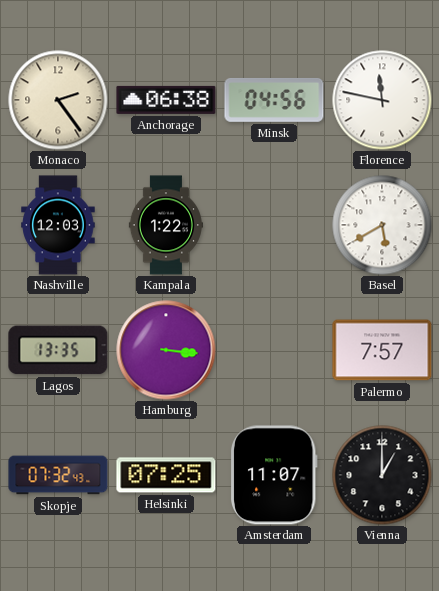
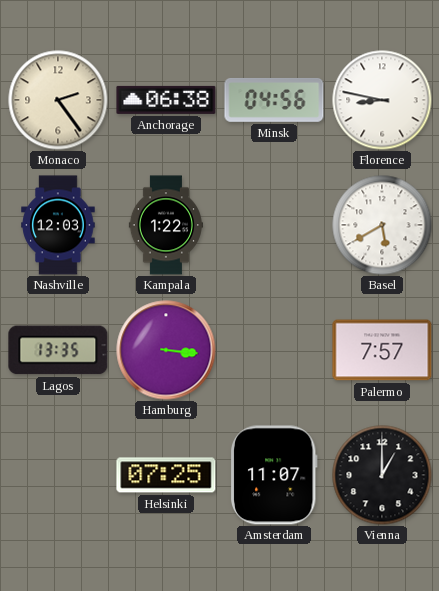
Florence: 11:47 -> 8:47 (382, 100)
Skopje: 07:32 -> none (58, 475)
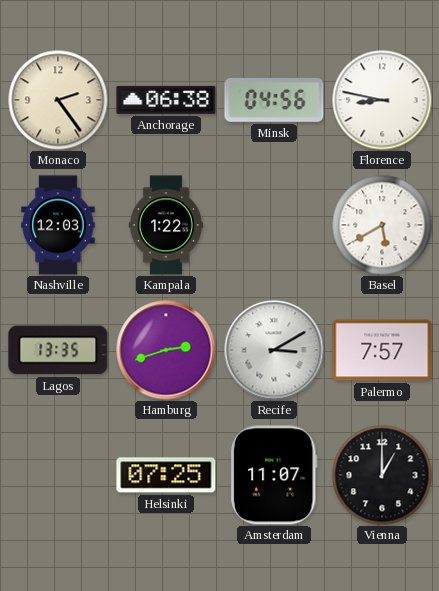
Hamburg: 3:16 -> 2:42 (166, 350)
Recife: none -> 3:10 (274, 350)
